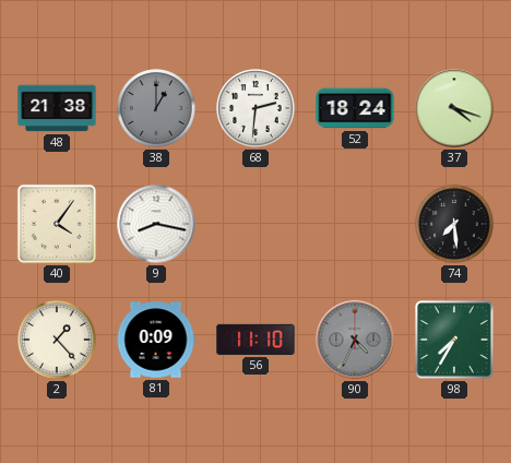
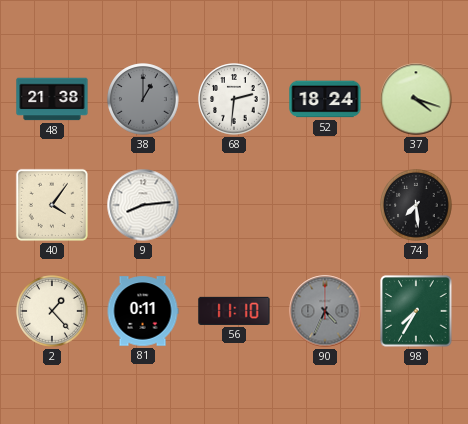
9: 8:17 -> 8:14 (143, 205)
81: 0:09 -> 0:11 (143, 311)
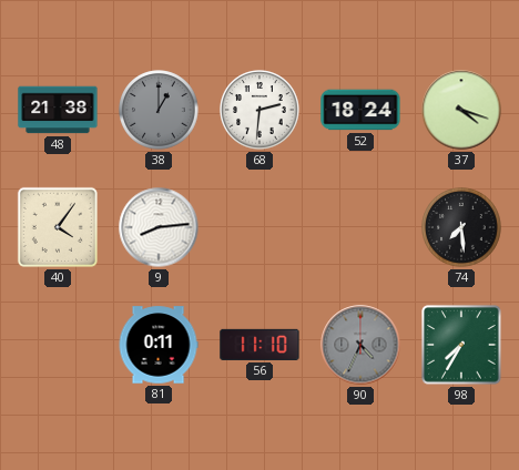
2: 1:23 -> none (52, 311)
